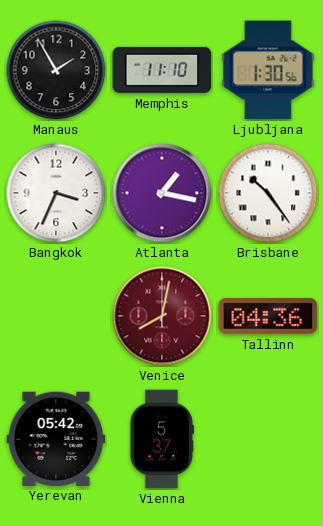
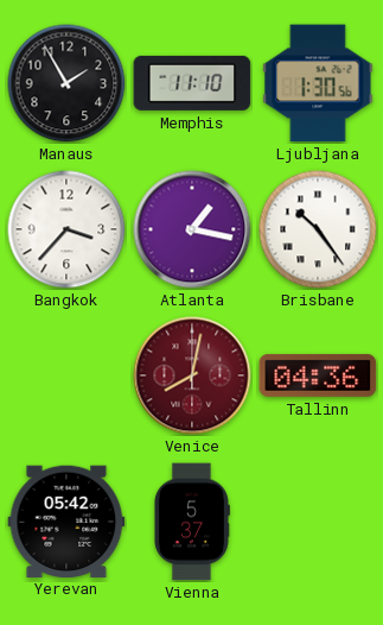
Bangkok: 3:34 -> 3:37 (66, 229)
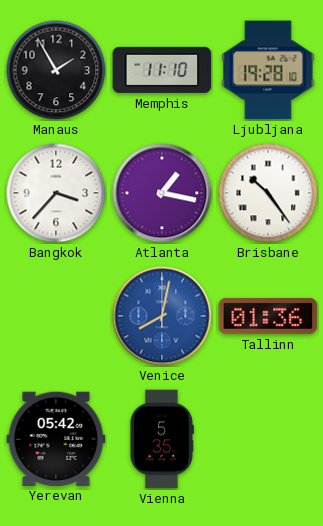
Ljubljana: 1:30 -> 19:28 (268, 70)
Venice dial: burgundy -> blue (162, 316)
Tallinn: 04:36 -> 01:36 (268, 316)
Vienna: 5:37 -> 5:35 (161, 439)
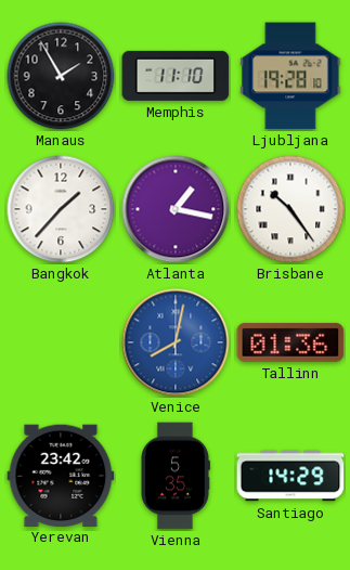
Bangkok: 3:37 -> 1:37 (61, 209)
Yerevan: 05:42 -> 23:42 (61, 475)
Santiago: none -> 14:29 (290, 476)
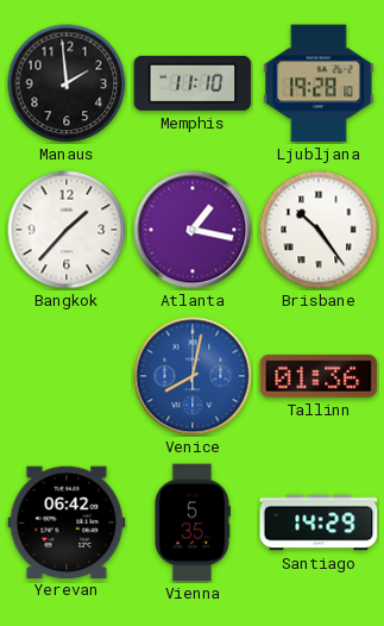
Manaus: 1:55 -> 1:59 (67, 83)
Yerevan: 23:42 -> 06:42 (67, 521)
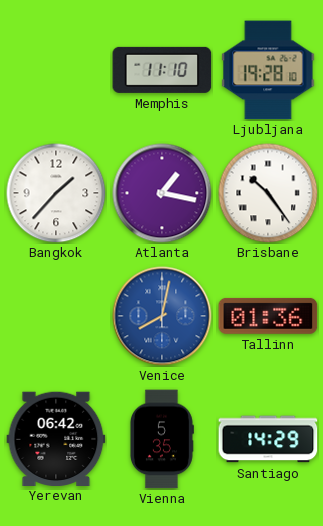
Manaus: 1:59 -> none (67, 83)
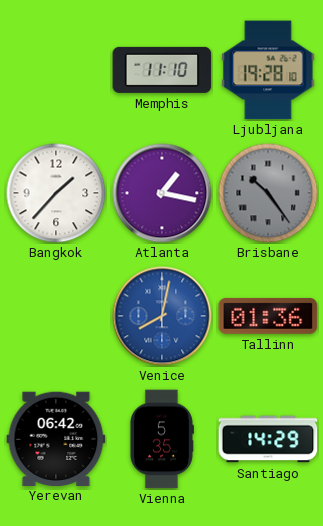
Brisbane dial: white -> grey (268, 193)
